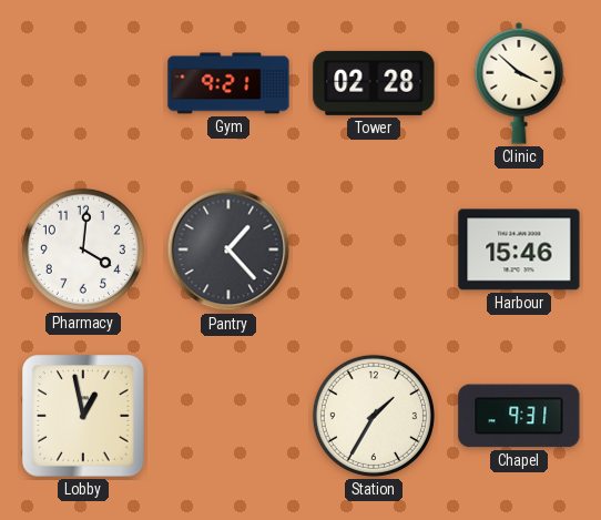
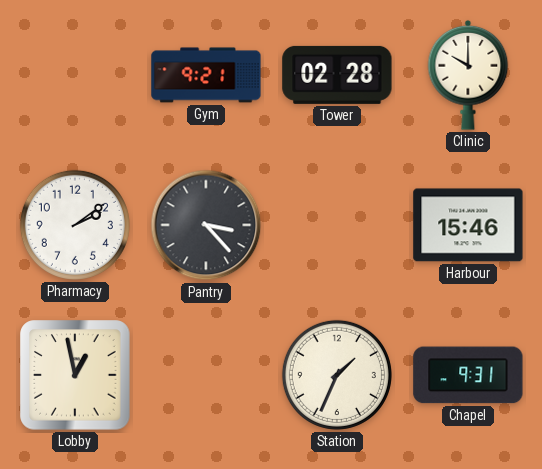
Clinic: 3:52 -> 10:00 (468, 75)
Pharmacy: 4:01 -> 2:09 (75, 225)
Pantry: 1:23 -> 3:23 (206, 225)
Station: 1:35 -> 1:34 (337, 375)
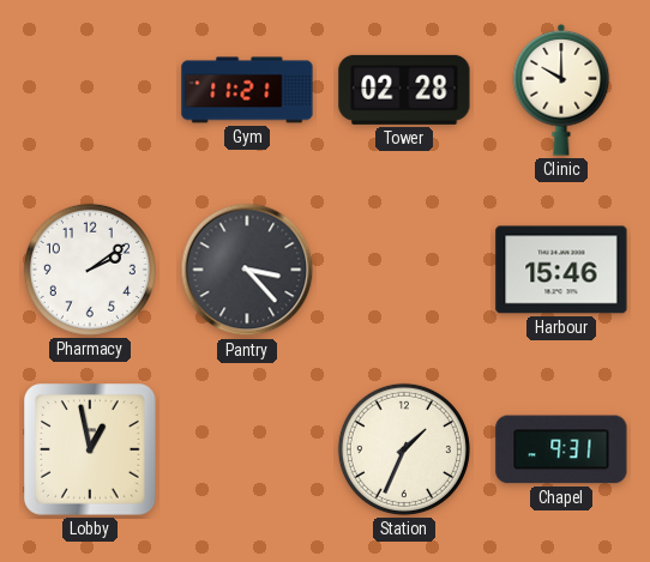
Gym: 9:21 -> 11:21 (247, 90)
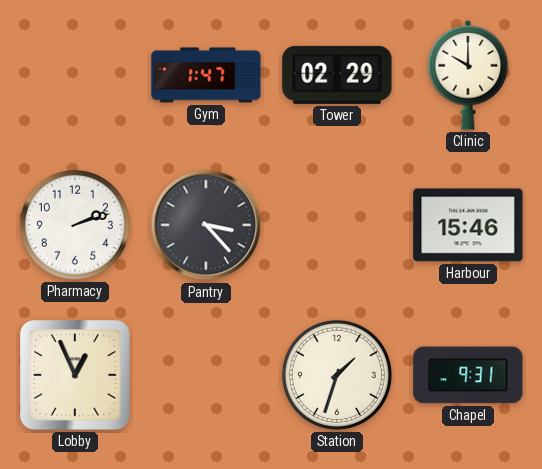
Gym: 11:21 -> 1:47 (206, 75)
Tower: 02:28 -> 02:29 (337, 75)
Pharmacy: 2:09 -> 2:12 (75, 225)
Lobby: 12:58 -> 12:56 (75, 375)
Station: 1:34 -> 1:33 (337, 375)
